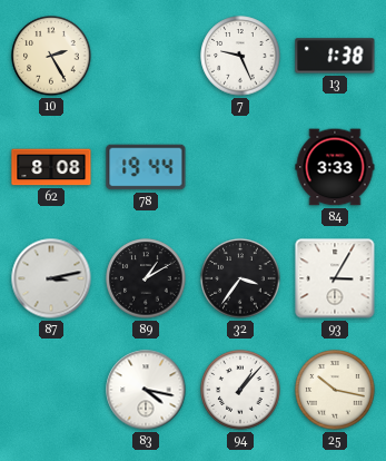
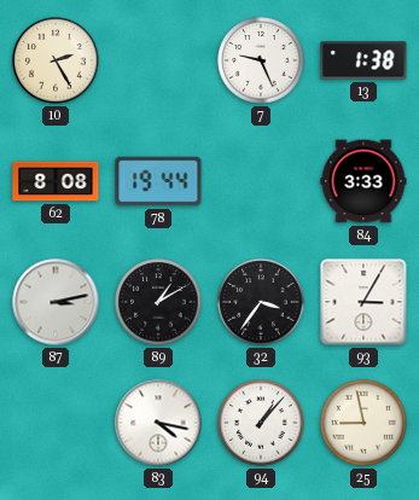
25: 10:17 -> 8:58 (363, 423)
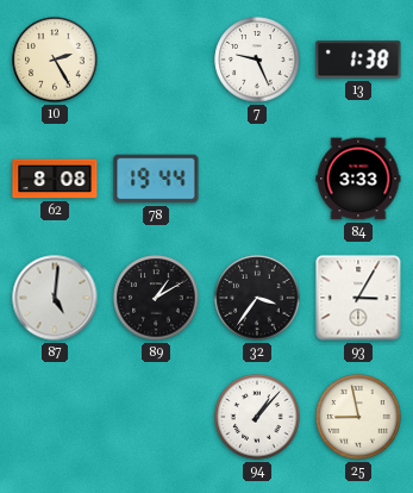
87: 3:13 -> 5:01 (55, 298)
83: 4:17 -> none (158, 423)
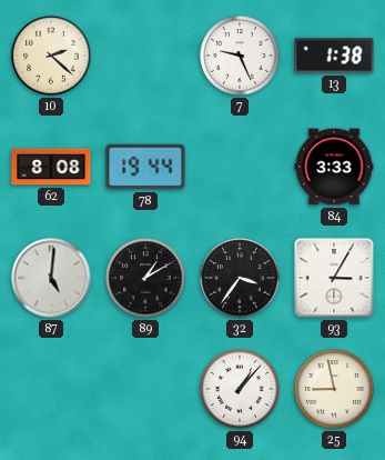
10: 2:25 -> 2:22 (51, 56)
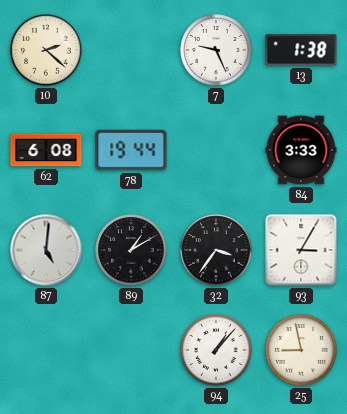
62: 8:08 -> 6:08 (46, 150)
